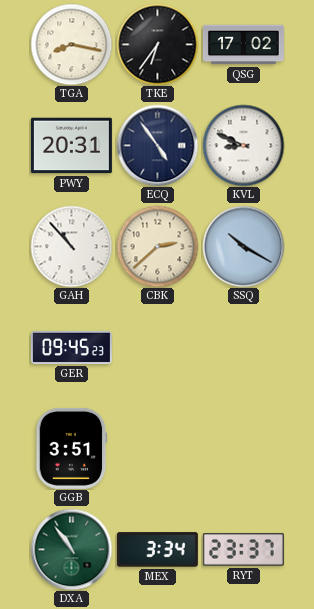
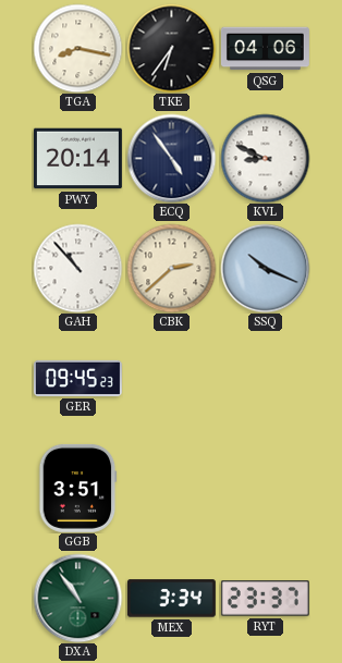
QSG: 17:02 -> 04:06 (265, 49)
PWY: 20:31 -> 20:14 (77, 159)
SSQ: 10:20 -> 10:19 (265, 268)
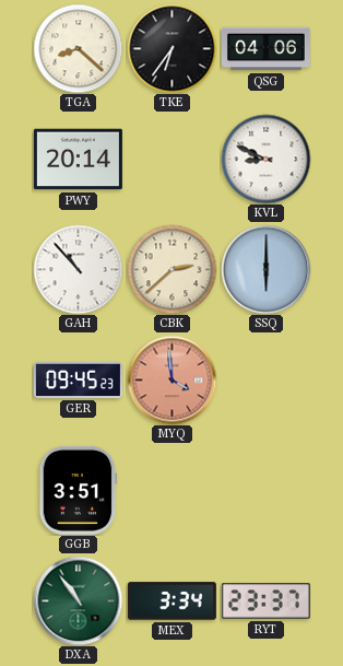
TGA: 8:17 -> 8:22 (78, 48)
ECQ: 4:54 -> none (171, 158)
SSQ: 10:19 -> 6:00 (265, 269)
MYQ: none -> 3:59 (171, 379)
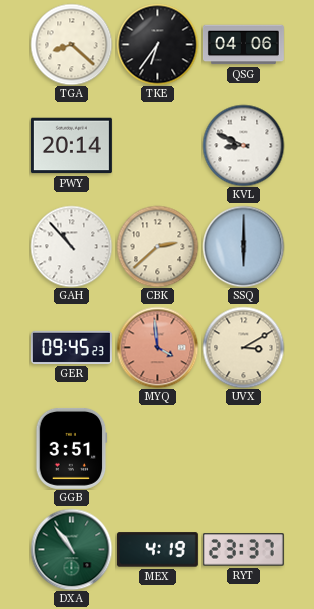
UVX: none -> 3:10 (243, 347)
MEX: 3:34 -> 4:19 (157, 550)
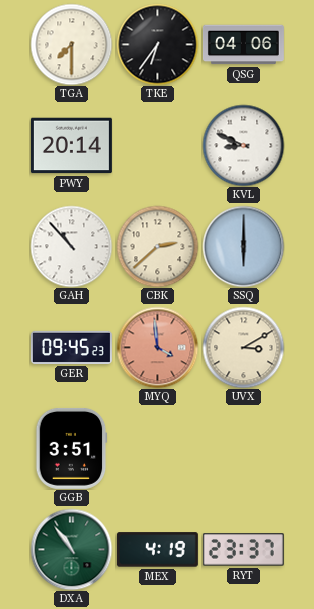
TGA: 8:22 -> 7:30 (71, 44)
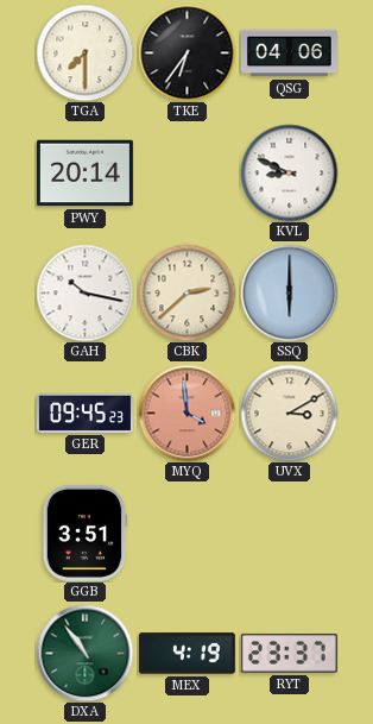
GAH: 10:53 -> 10:17 (84, 292)
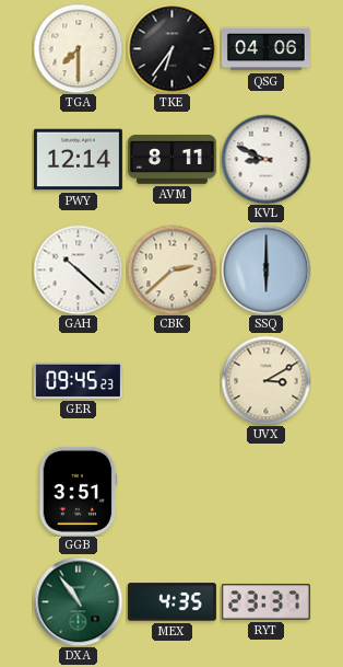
PWY: 20:14 -> 12:14 (78, 160)
AVM: none -> 8:11 (171, 160)
GAH: 10:17 -> 10:22 (78, 269)
MYQ: 3:59 -> none (186, 413)
MEX: 4:19 -> 4:35 (171, 602)
